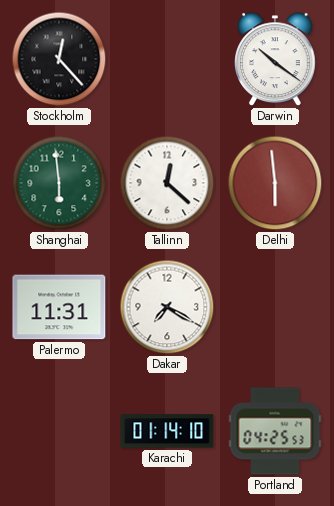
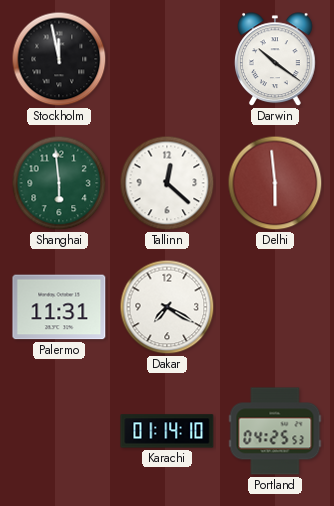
Stockholm: 12:23 -> 11:58 (59, 59)
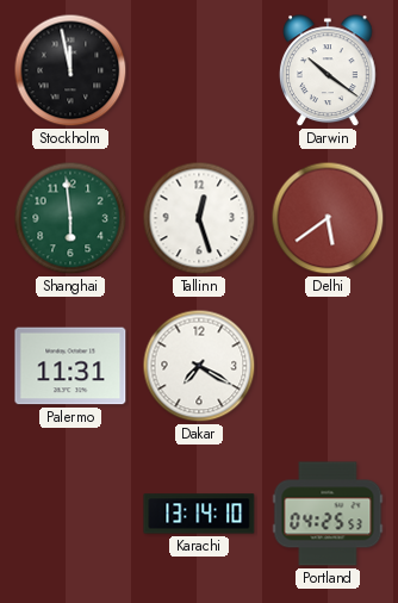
Tallinn: 12:22 -> 12:27 (199, 218)
Delhi: 5:59 -> 5:39 (328, 218)
Karachi: 01:14 -> 13:14 (199, 514)
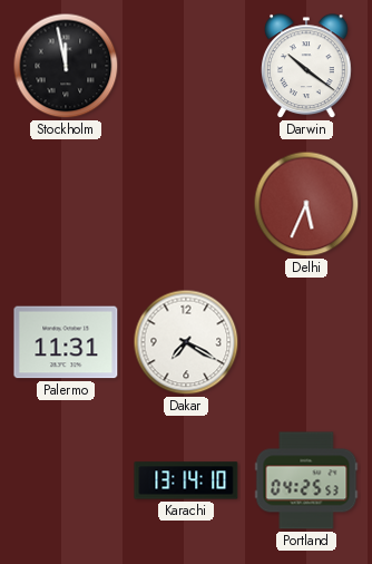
Shanghai: 5:59 -> none (70, 218)
Tallinn: 12:27 -> none (199, 218)
Delhi: 5:39 -> 5:34 (306, 204)
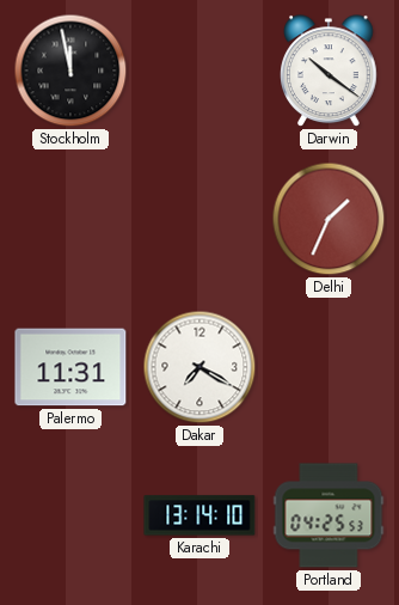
Delhi: 5:34 -> 1:34 (329, 219)
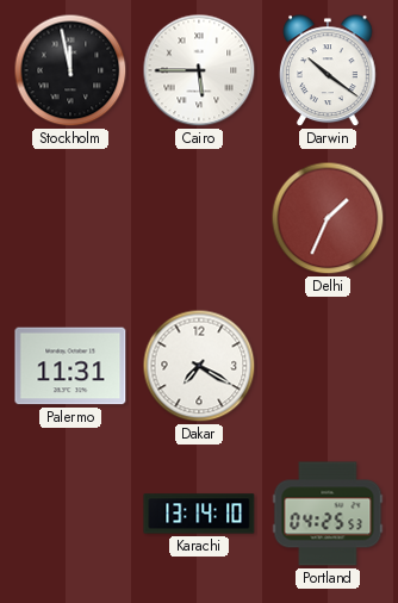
Cairo: none -> 5:45 (199, 70)
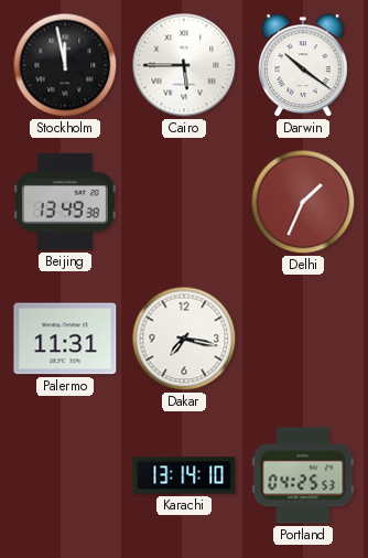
Beijing: none -> 13:49 (65, 203)
Dakar: 7:20 -> 7:17 (184, 339)
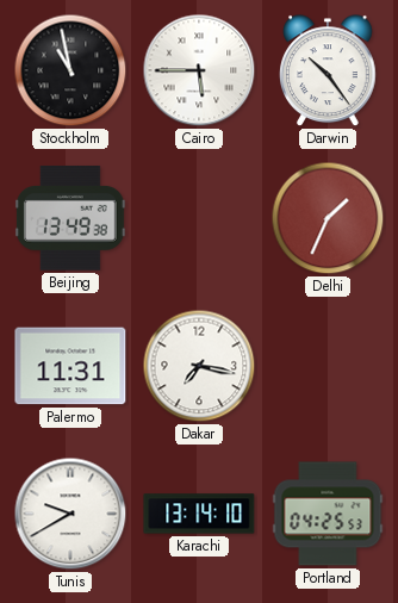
Stockholm: 11:58 -> 10:58 (70, 70)
Darwin: 10:21 -> 10:24 (329, 72)
Tunis: none -> 9:40 (70, 514)
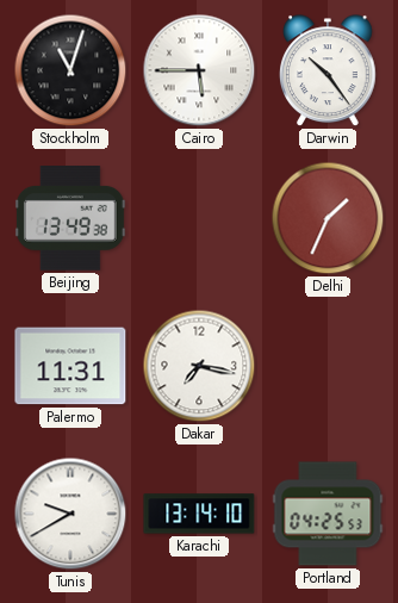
Stockholm: 10:58 -> 11:03 (70, 70)
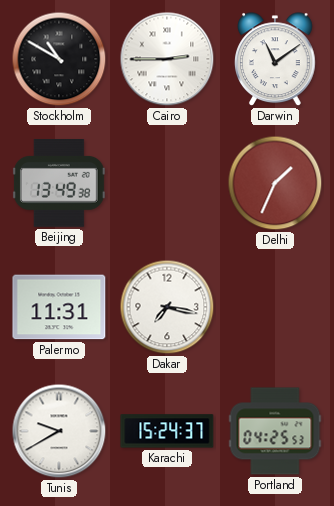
Stockholm: 11:03 -> 10:50 (59, 59)
Cairo: 5:45 -> 2:45 (167, 59)
Darwin: 10:24 -> 11:09 (276, 60)
Karachi: 13:14 -> 15:24 (167, 431)
